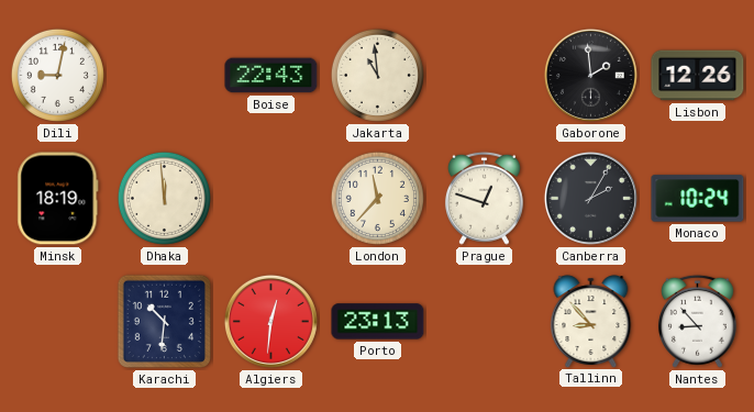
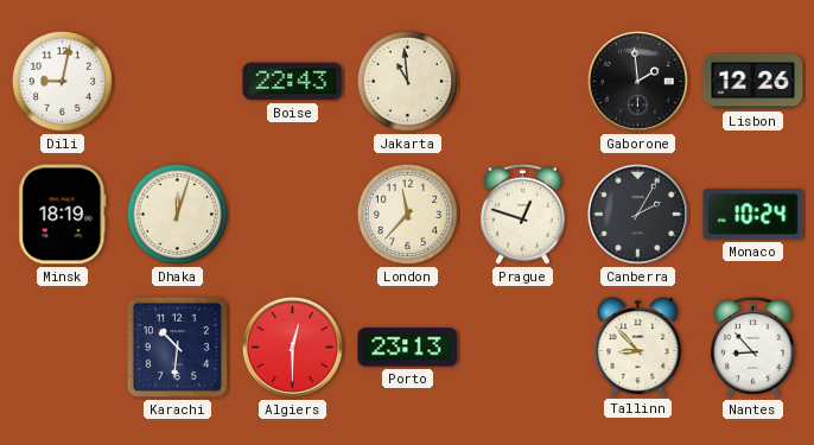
Dhaka: 11:59 -> 12:03 (177, 214)
Algiers: 12:31 -> 12:30 (292, 347)
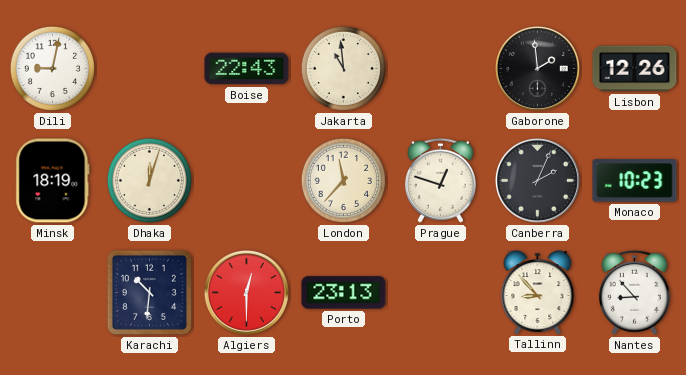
Canberra: 2:05 -> 2:04 (537, 180)
Monaco: 10:24 -> 10:23 (635, 181)
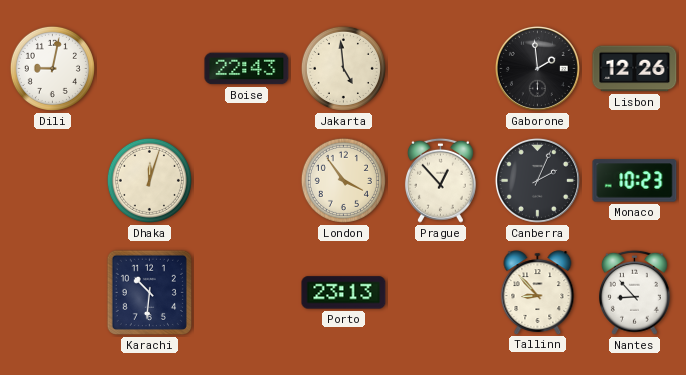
Jakarta: 10:59 -> 4:59 (343, 68)
Minsk: 18:19 -> none (53, 181)
London: 11:37 -> 3:54 (343, 180)
Prague: 12:48 -> 12:53 (440, 180)
Algiers: 12:30 -> none (246, 292)
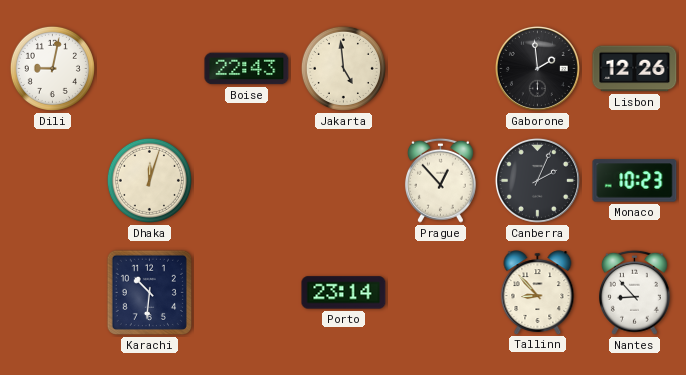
London: 3:54 -> none (343, 180)
Porto: 23:13 -> 23:14 (344, 293)
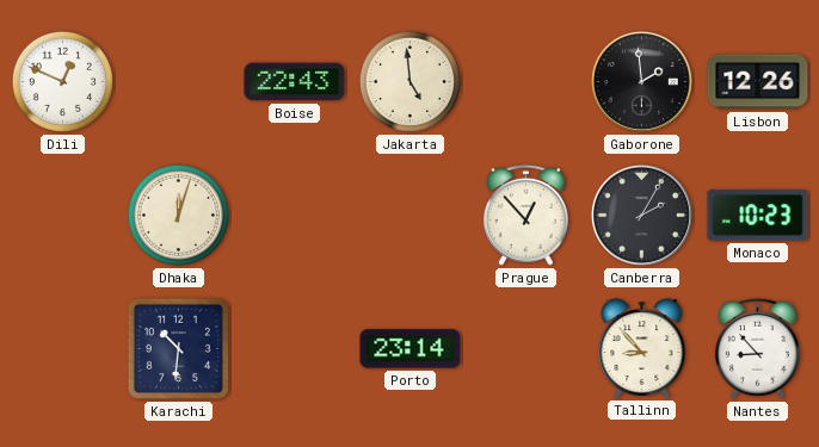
Dili: 9:02 -> 12:49 (62, 81)
Canberra: 2:04 -> 2:05 (641, 215)
